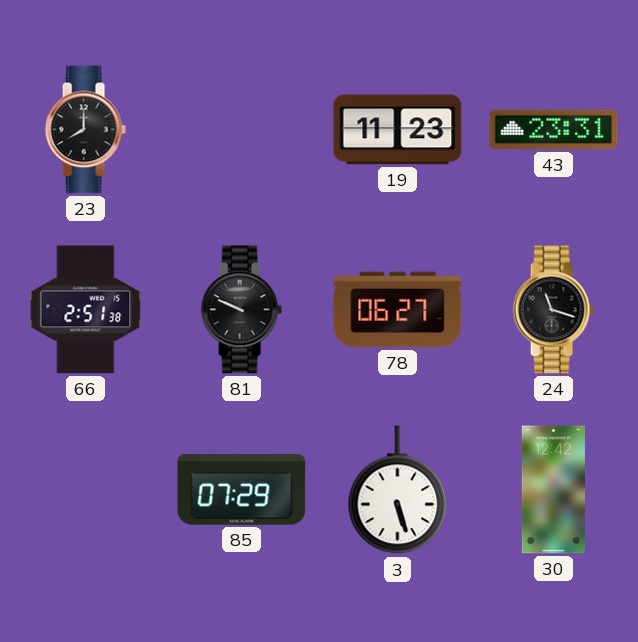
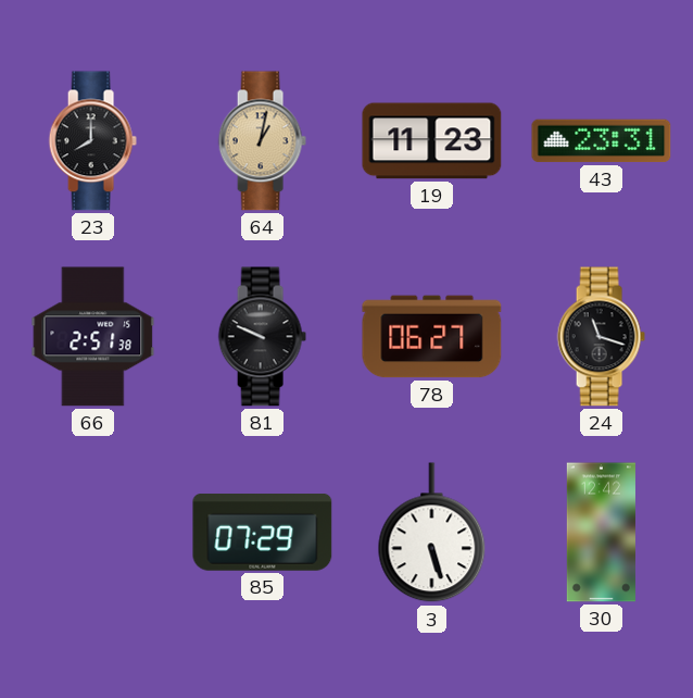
64: none -> 1:02 (262, 141)
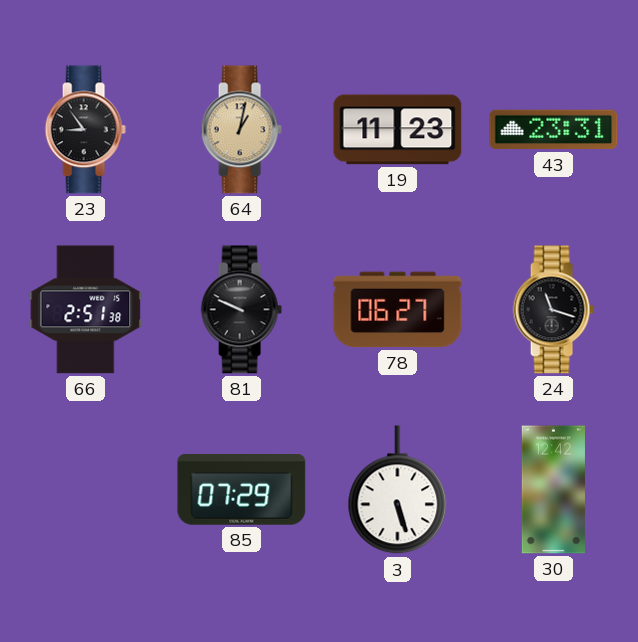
23: 8:00 -> 8:54 (85, 130)
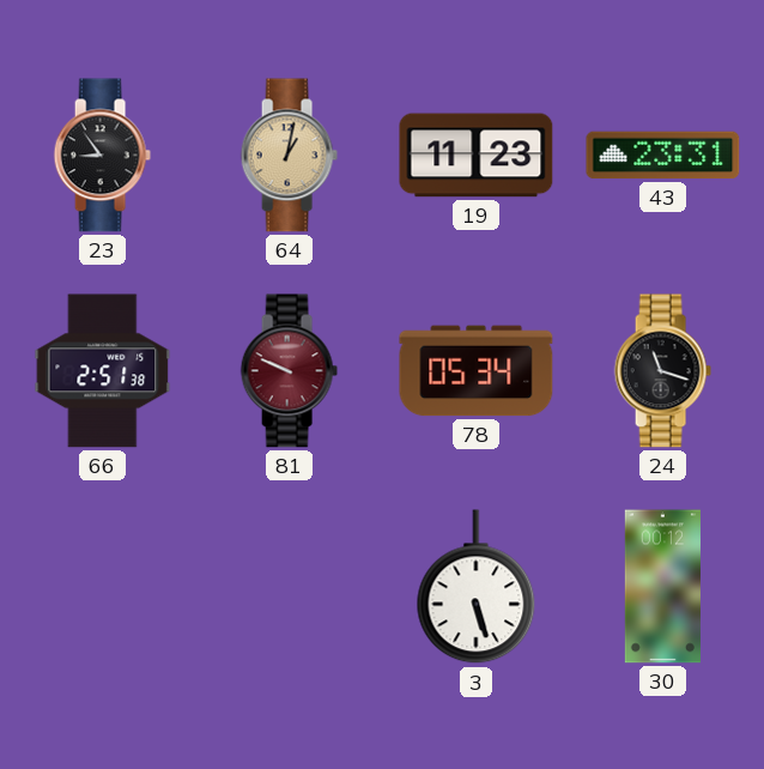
81 dial: black -> burgundy (289, 371)
78: 06:27 -> 05:34 (477, 371)
85: 07:29 -> none (242, 490)
30: 12:42 -> 00:12 (662, 587)
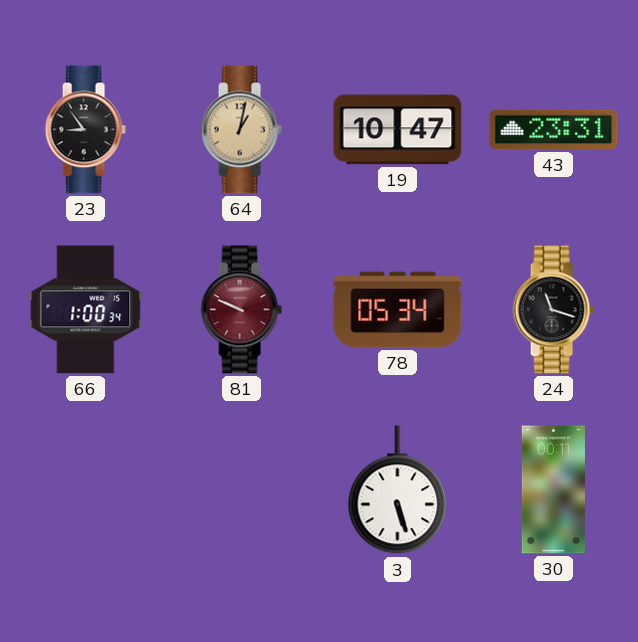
19: 11:23 -> 10:47 (398, 130)
66: 2:51 -> 1:00 (86, 310)
30: 00:12 -> 00:11 (553, 490)
